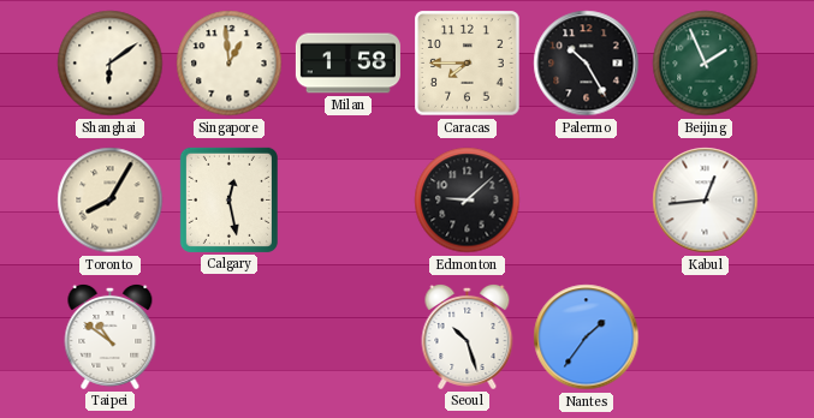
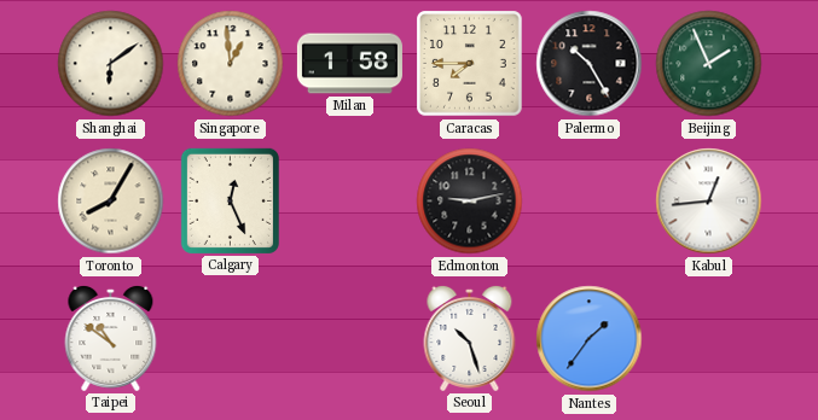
Calgary: 12:28 -> 12:26 (230, 200)
Edmonton: 9:08 -> 9:13 (470, 202)
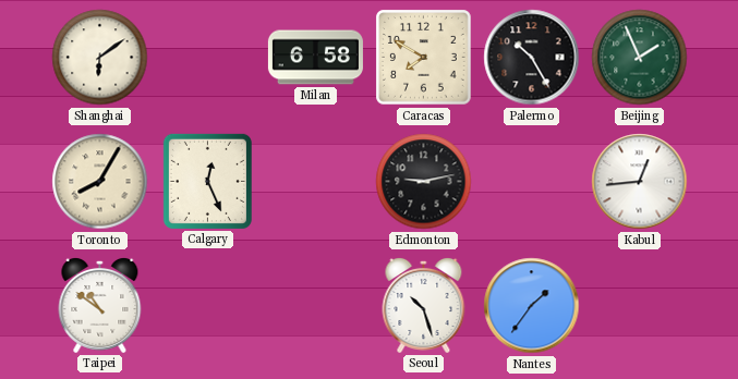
Singapore: 12:59 -> none (231, 64)
Milan: 1:58 -> 6:58 (315, 58)
Caracas: 7:45 -> 7:50 (424, 58)
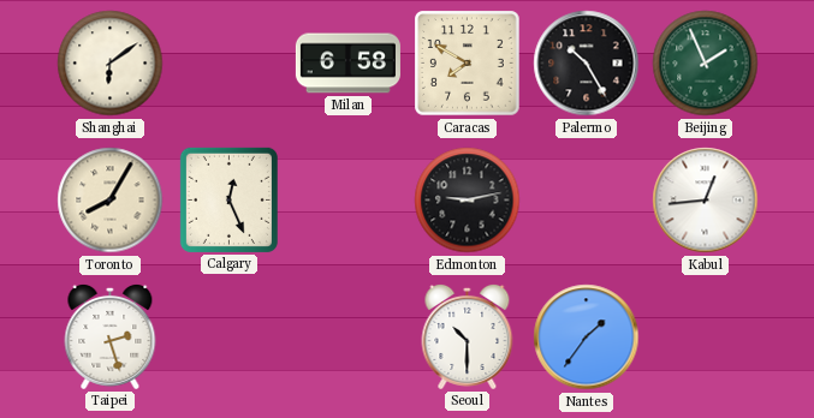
Taipei: 10:51 -> 2:27 (111, 336)
Seoul: 10:27 -> 10:30 (468, 336)
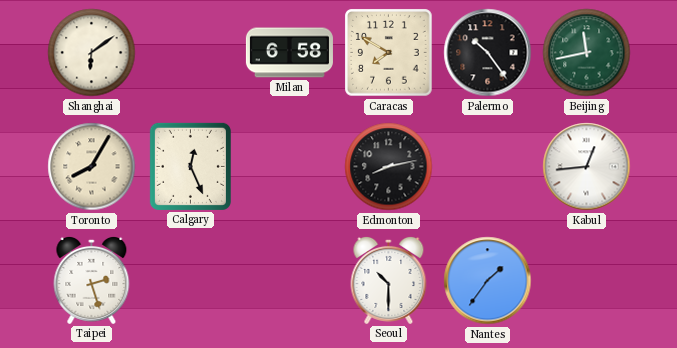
Palermo: 10:25 -> 10:24 (488, 53)
Beijing: 1:56 -> 11:43 (587, 53)
Edmonton: 9:13 -> 8:13 (389, 167)
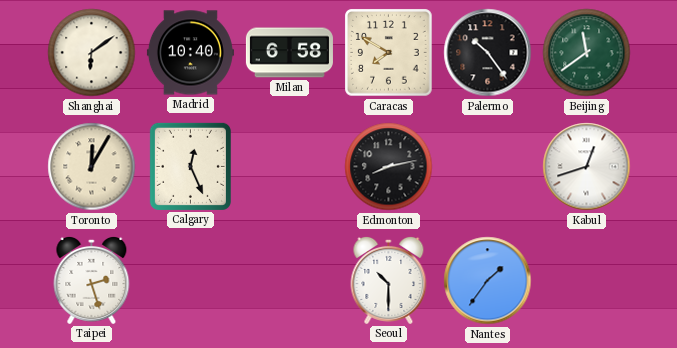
Madrid: none -> 10:40 (190, 53)
Beijing: 11:43 -> 11:39 (587, 53)
Toronto: 8:05 -> 12:05 (92, 167)
Kabul: 12:44 -> 12:42 (587, 167)
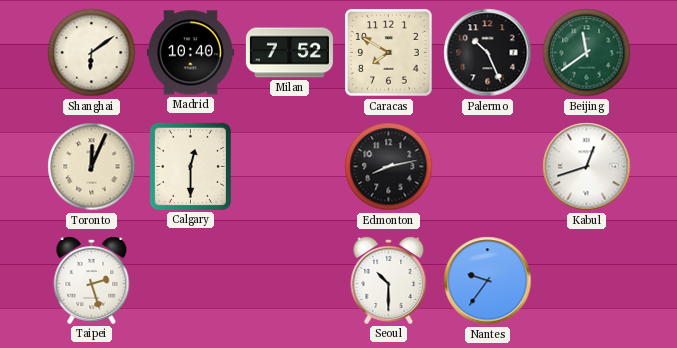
Milan: 6:58 -> 7:52 (289, 53)
Palermo: 10:24 -> 10:26 (488, 53)
Toronto: 12:05 -> 12:04 (92, 167)
Calgary: 12:26 -> 12:30 (190, 166)
Nantes: 1:36 -> 9:36 (488, 281)
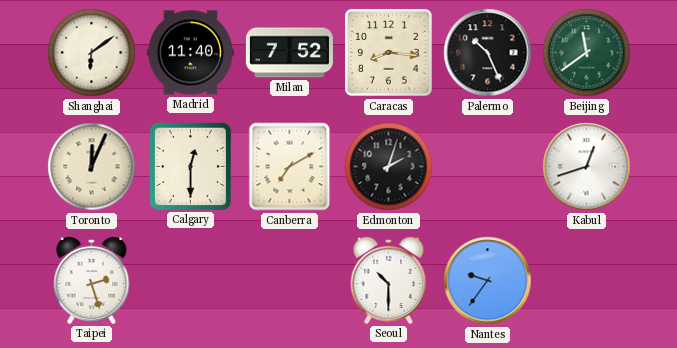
Madrid: 10:40 -> 11:40 (190, 53)
Caracas: 7:50 -> 8:16 (389, 53)
Canberra: none -> 7:10 (290, 167)
Edmonton: 8:13 -> 2:03 (389, 167)
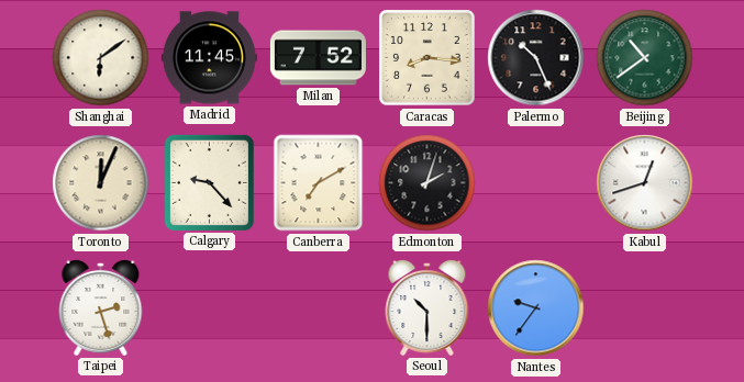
Madrid: 11:40 -> 11:45 (209, 58)
Beijing: 11:39 -> 10:39 (645, 58)
Calgary: 12:30 -> 9:23 (209, 182)
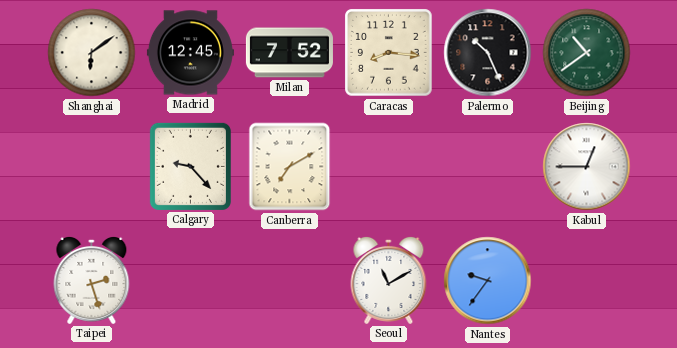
Madrid: 11:45 -> 12:45 (190, 53)
Toronto: 12:04 -> none (101, 183)
Edmonton: 2:03 -> none (427, 183)
Kabul: 12:42 -> 12:45 (587, 167)
Seoul: 10:30 -> 11:10 (389, 280)
